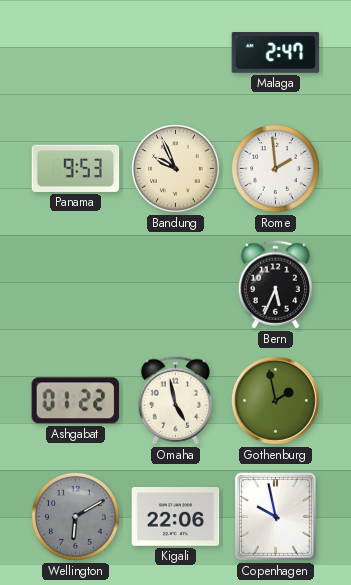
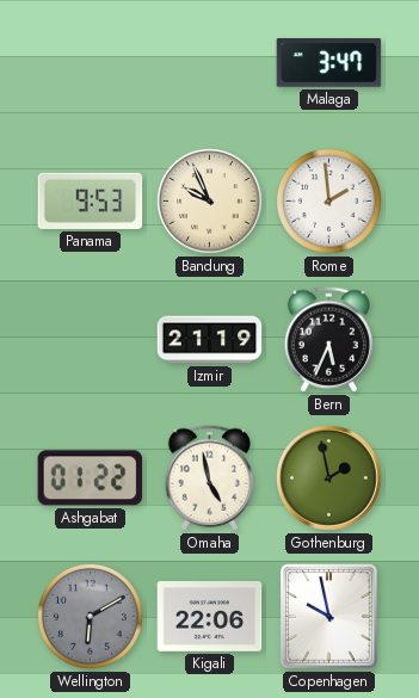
Malaga: 2:47 -> 3:47 (329, 63)
Izmir: none -> 21:19 (210, 340)
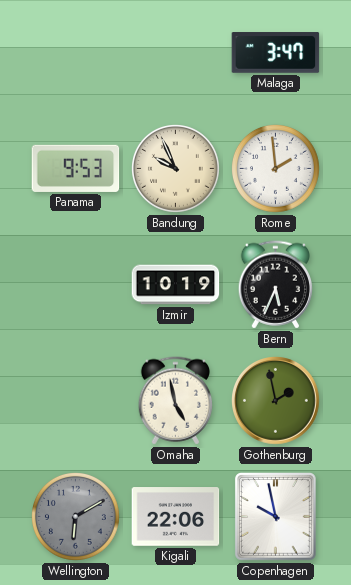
Izmir: 21:19 -> 10:19 (176, 285)
Ashgabat: 01:22 -> none (91, 478)
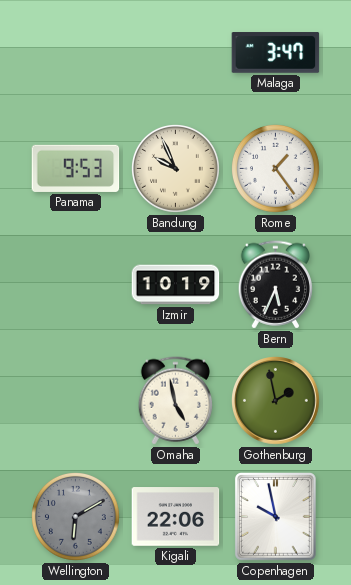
Rome: 1:59 -> 1:24 (276, 169)
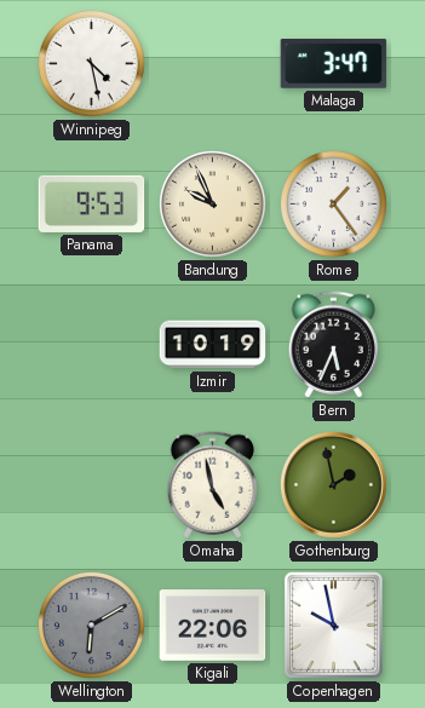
Winnipeg: none -> 4:28 (92, 64)
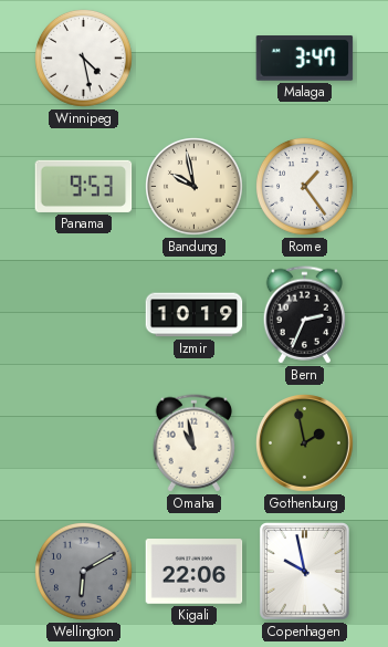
Bandung: 9:56 -> 9:58 (195, 187)
Bern: 5:34 -> 2:34 (304, 315)
Omaha: 4:58 -> 10:58 (193, 443)
